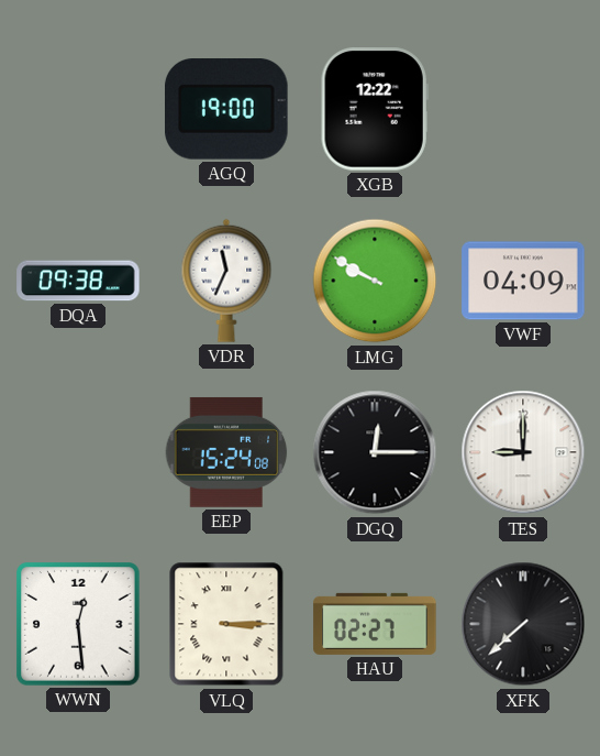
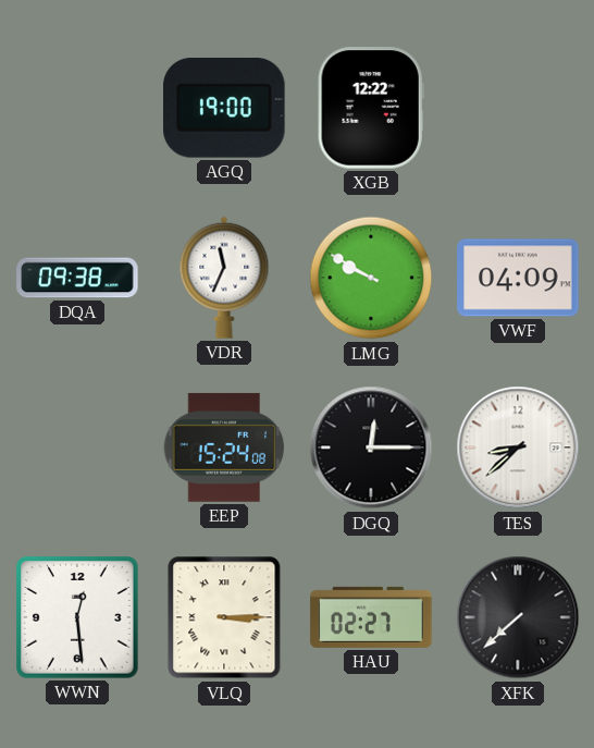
TES: 9:00 -> 8:38 (518, 447)
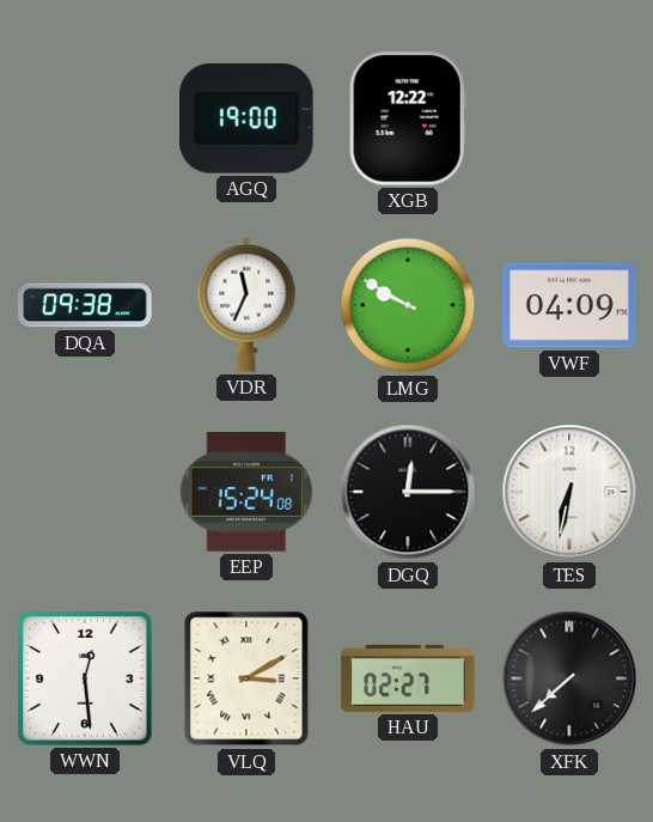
TES: 8:38 -> 6:32 (569, 492)
VLQ: 3:15 -> 3:10 (246, 678)
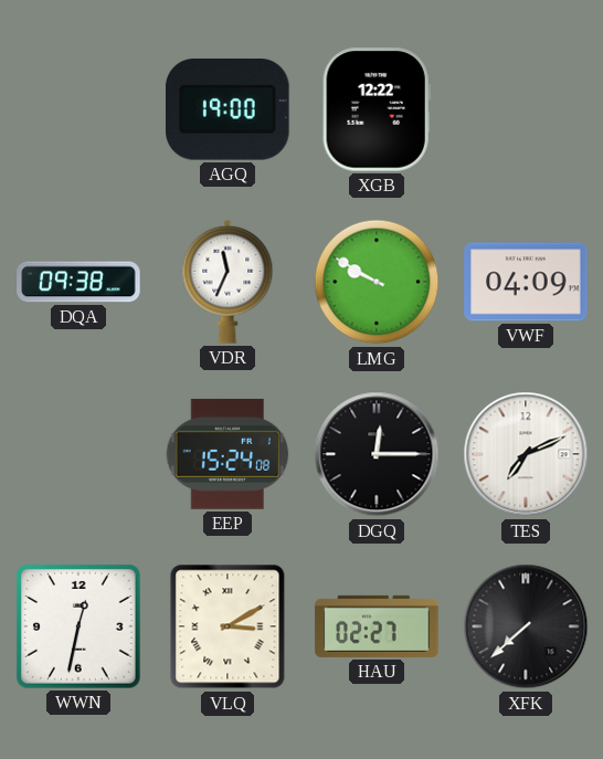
TES: 6:32 -> 7:11 (526, 454)
WWN: 12:29 -> 12:32 (78, 626)
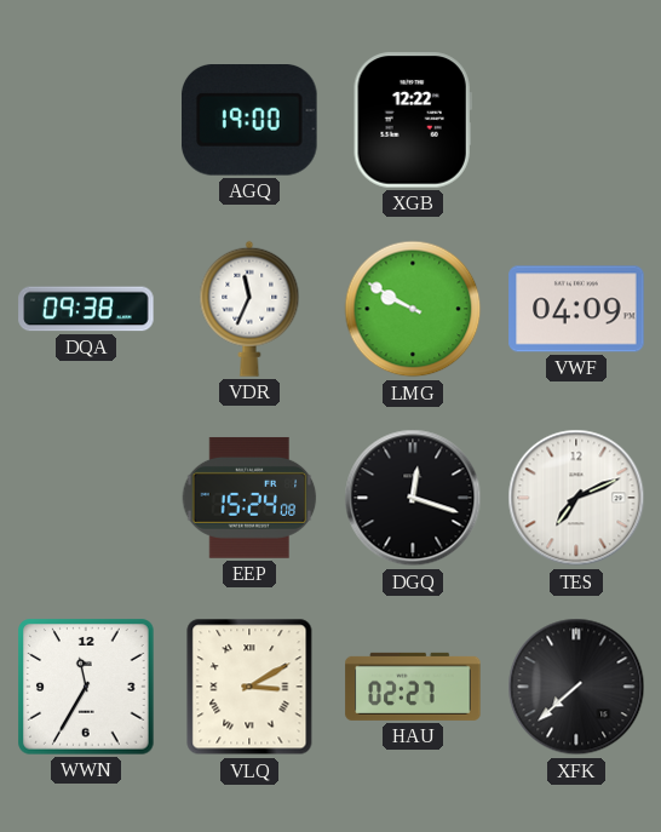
DGQ: 12:15 -> 12:18 (413, 498)
WWN: 12:32 -> 11:35 (86, 687)
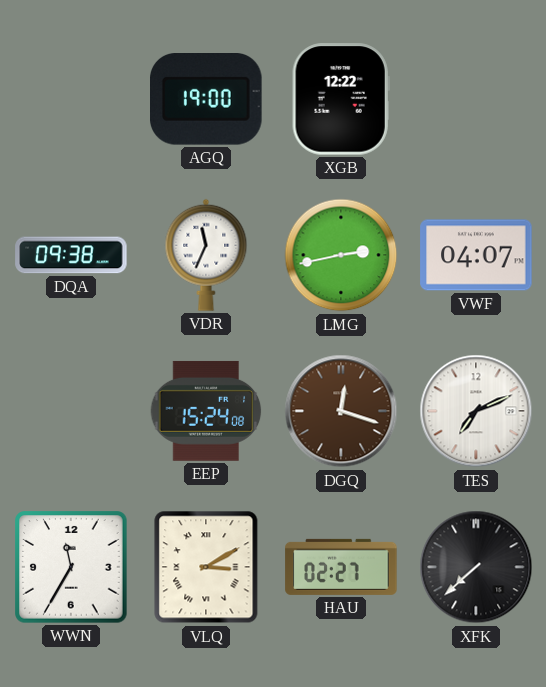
LMG: 9:50 -> 2:43 (341, 255)
VWF: 04:09 -> 04:07 (476, 255)
DGQ dial: black -> brown (341, 411)
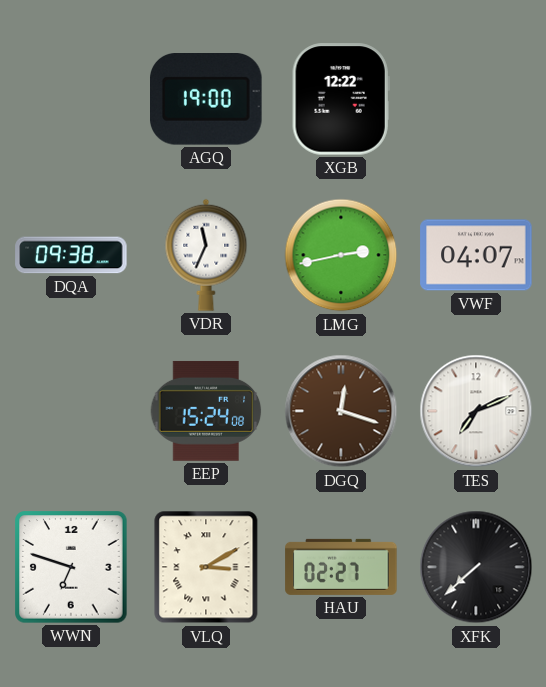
WWN: 11:35 -> 6:48 (71, 567)
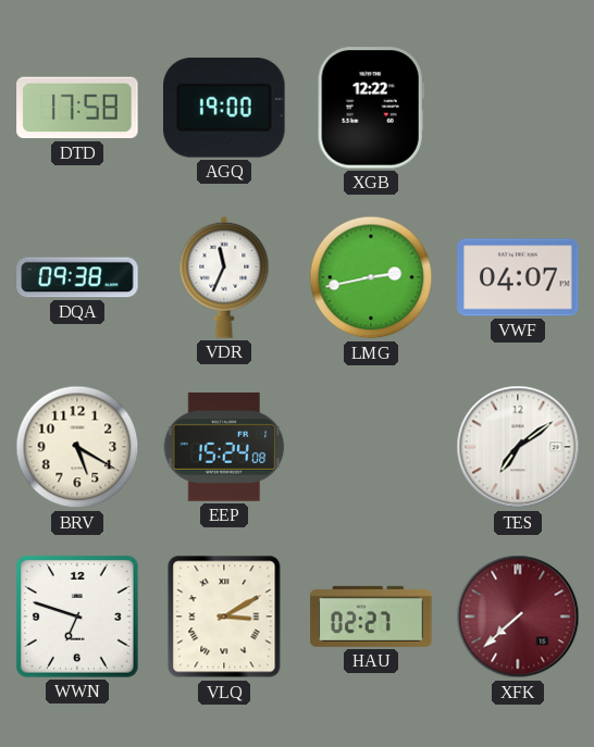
DTD: none -> 17:58 (77, 108)
BRV: none -> 5:20 (77, 447)
DGQ: 12:18 -> none (341, 411)
TES: 7:11 -> 7:09 (518, 447)
XFK dial: black -> burgundy (518, 617)
